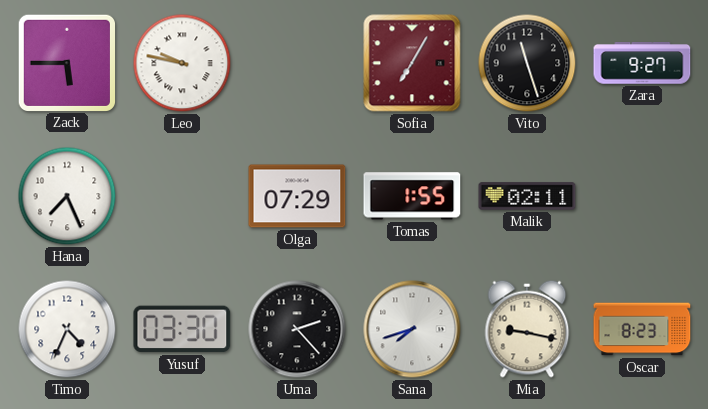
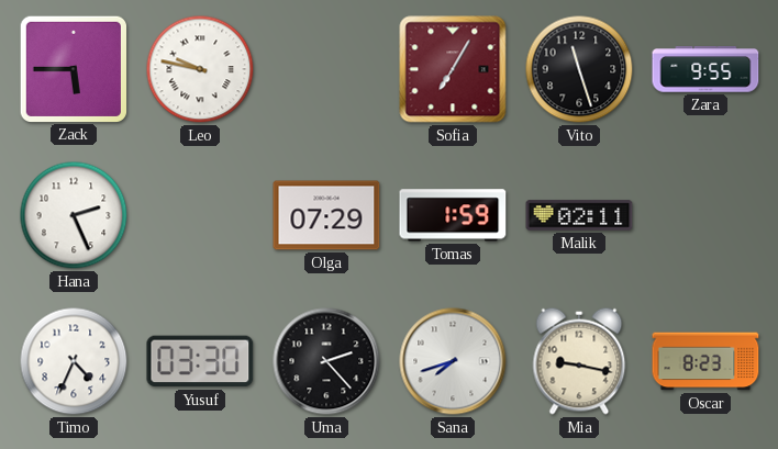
Zara: 9:27 -> 9:55 (705, 69)
Hana: 7:26 -> 2:26 (74, 215)
Tomas: 1:55 -> 1:59 (453, 215)
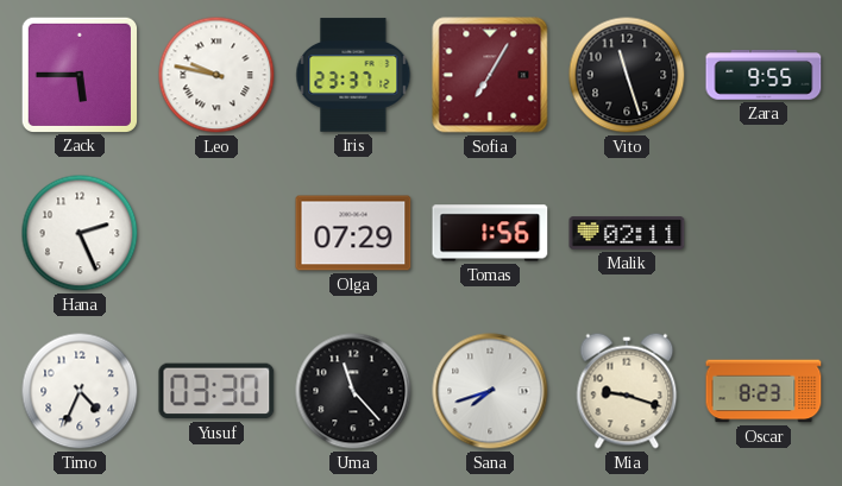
Iris: none -> 23:37 (353, 75)
Tomas: 1:59 -> 1:56 (490, 233)
Uma: 2:23 -> 11:23 (353, 391)
Mia: 9:17 -> 9:18 (627, 391)
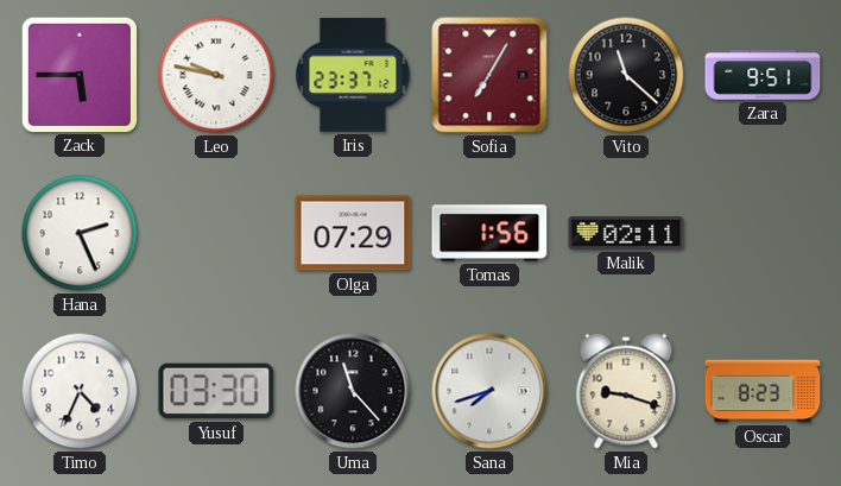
Vito: 11:27 -> 11:22 (626, 75)
Zara: 9:55 -> 9:51 (763, 75)
